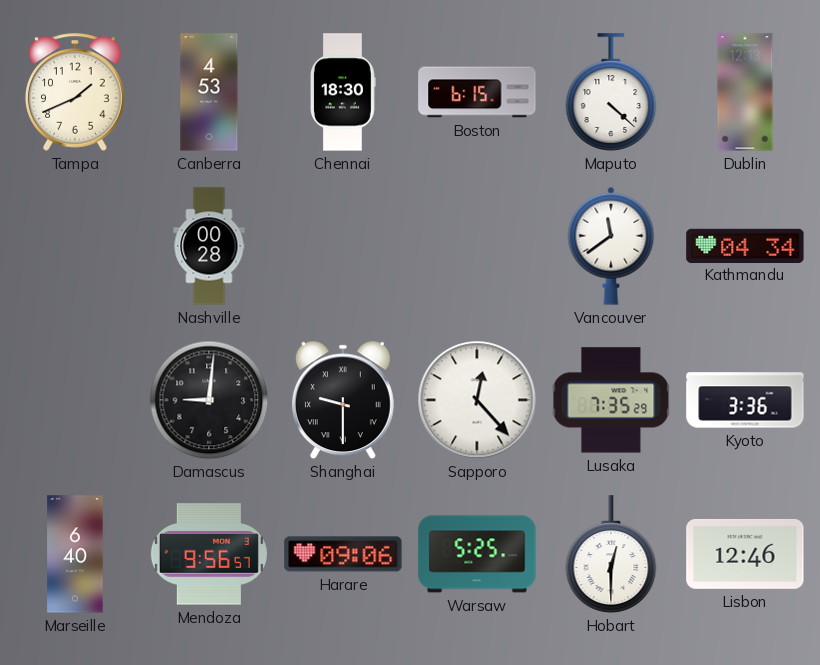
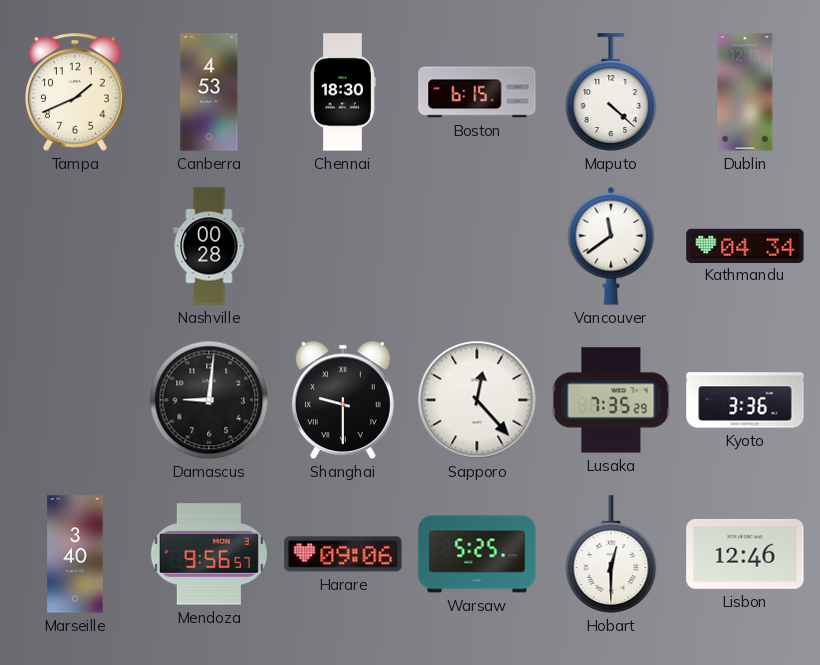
Marseille: 6:40 -> 3:40 (75, 554)
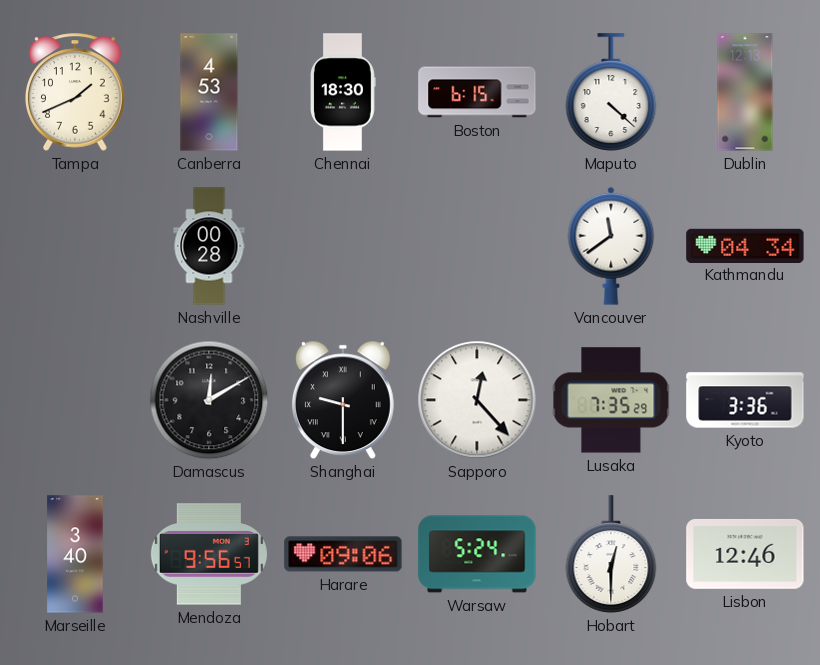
Damascus: 9:01 -> 12:10 (209, 400)
Warsaw: 5:25 -> 5:24 (477, 554)
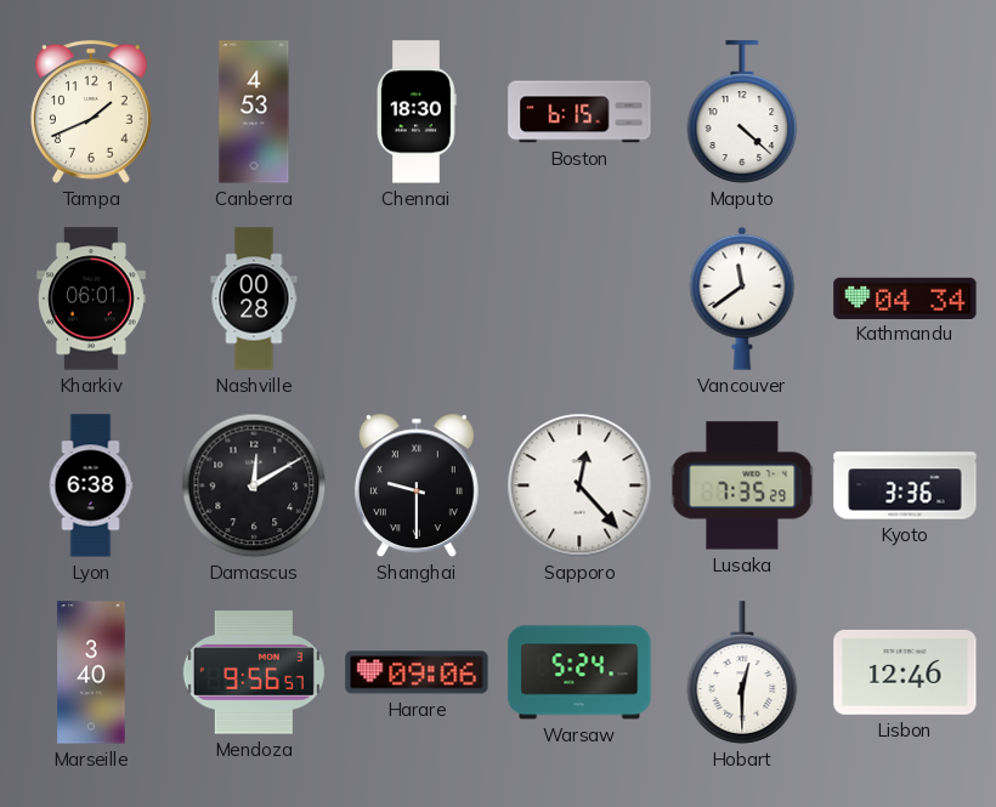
Dublin: 12:13 -> none (745, 92)
Kharkiv: none -> 06:01 (91, 299)
Lyon: none -> 6:38 (91, 485)
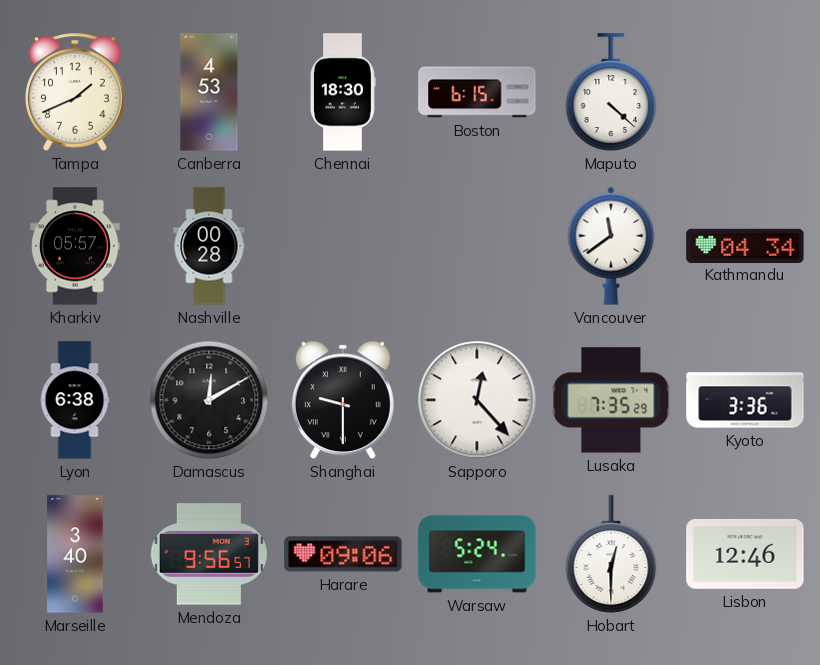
Kharkiv: 06:01 -> 05:57 (75, 246)
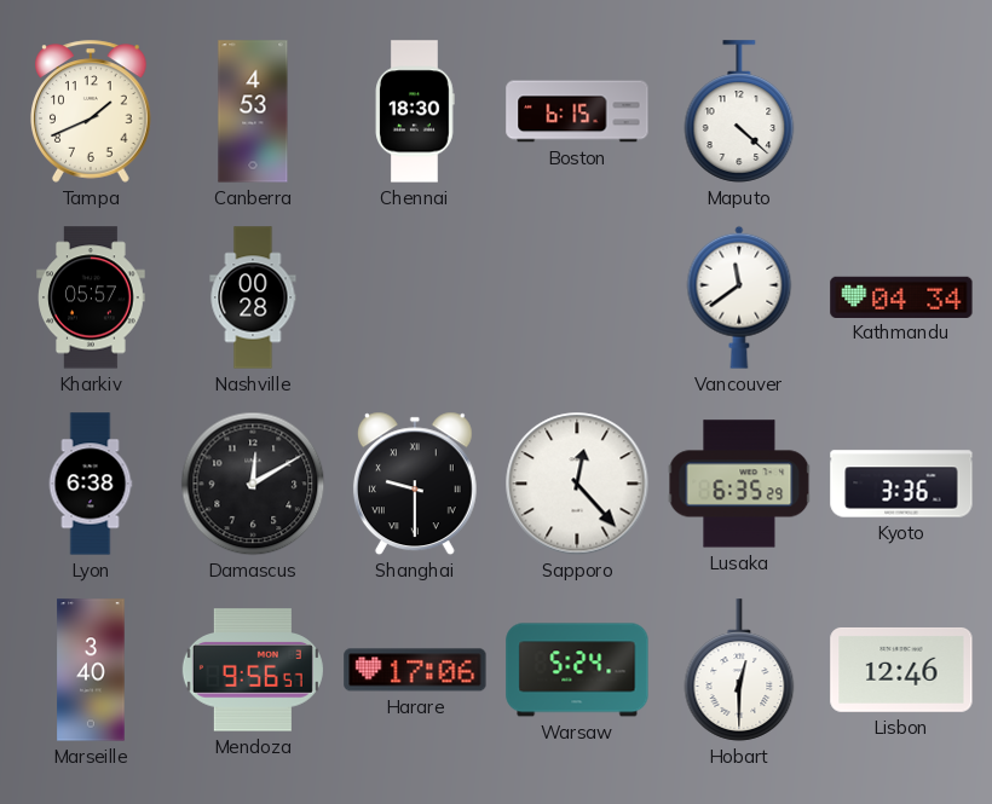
Lusaka: 7:35 -> 6:35 (739, 484)
Harare: 09:06 -> 17:06 (415, 670)
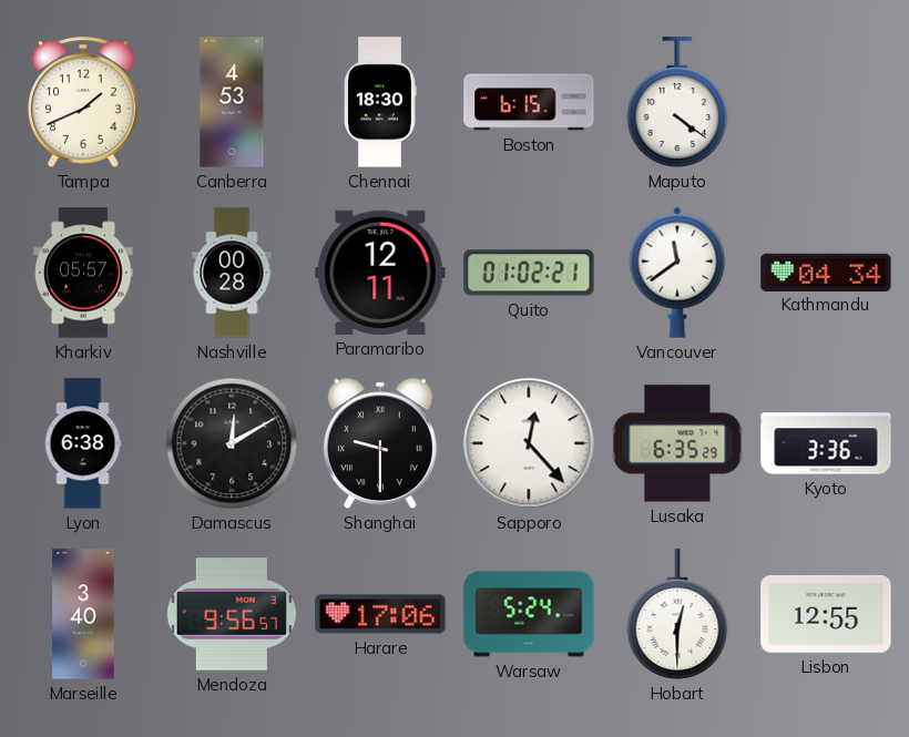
Maputo: 4:22 -> 4:21 (677, 102)
Paramaribo: none -> 12:11 (380, 273)
Quito: none -> 01:02 (529, 273)
Lisbon: 12:46 -> 12:55 (826, 614)
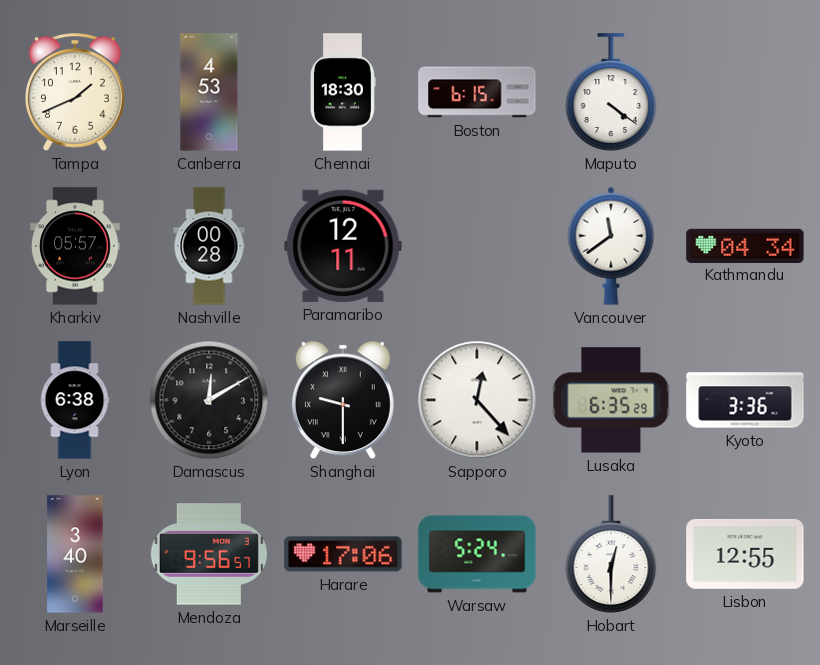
Quito: 01:02 -> none (529, 273)
